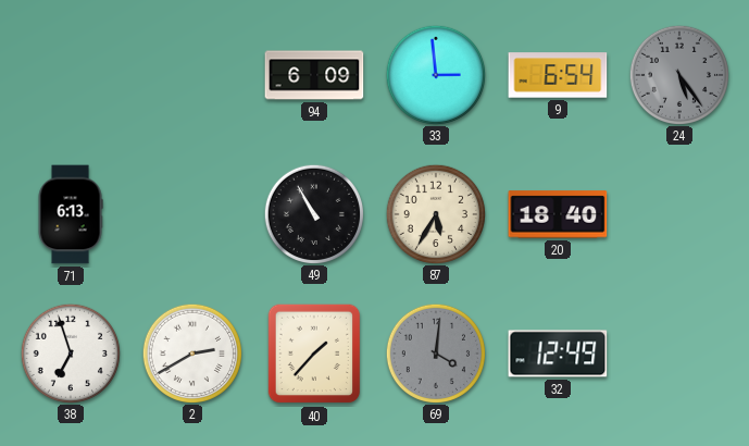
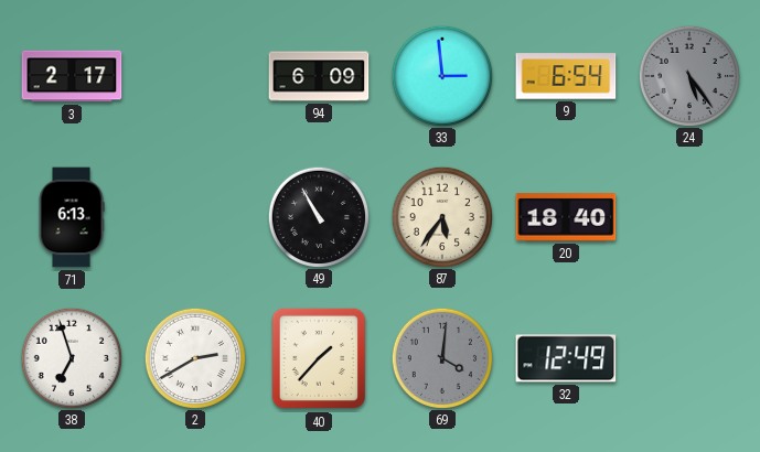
3: none -> 2:17 (72, 76)
87: 5:35 -> 5:36 (441, 216)
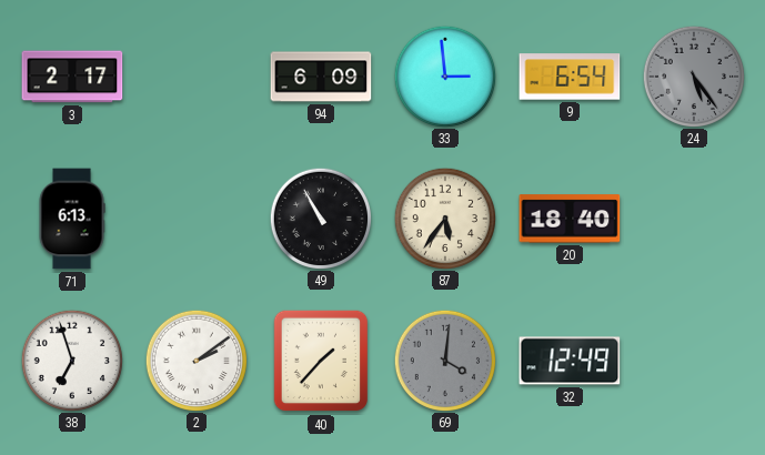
2: 2:40 -> 2:09 (195, 360)
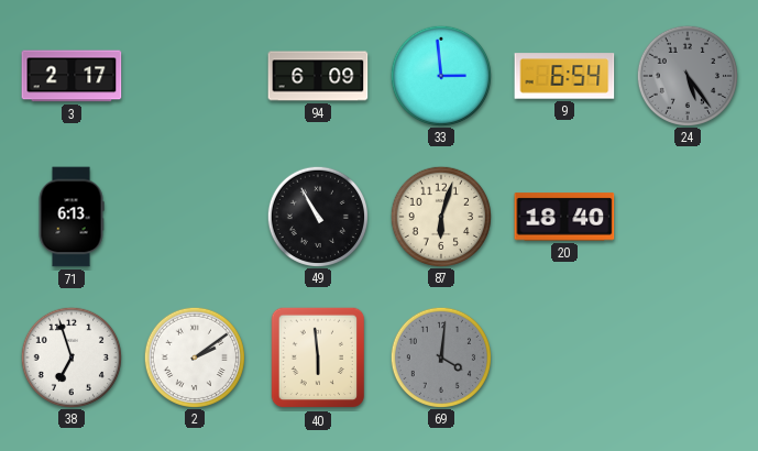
87: 5:36 -> 6:03 (440, 216)
40: 1:37 -> 5:59 (318, 358)
32: 12:49 -> none (570, 361)
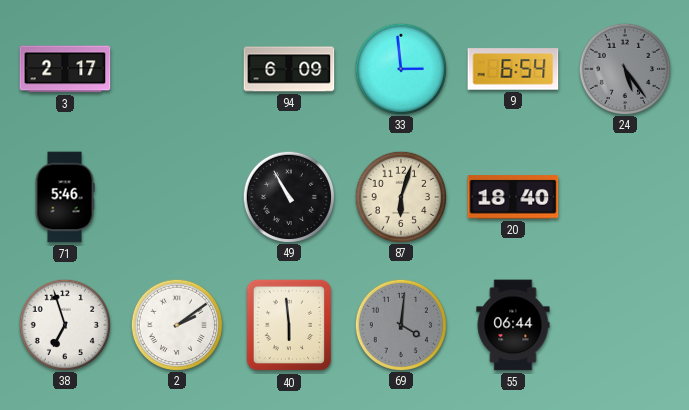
71: 6:13 -> 5:46 (65, 197)
55: none -> 06:44 (513, 325)
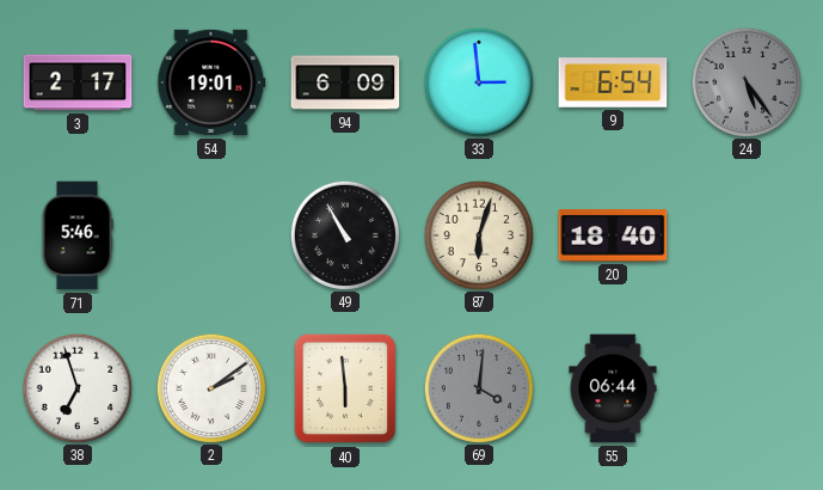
54: none -> 19:01 (211, 82)
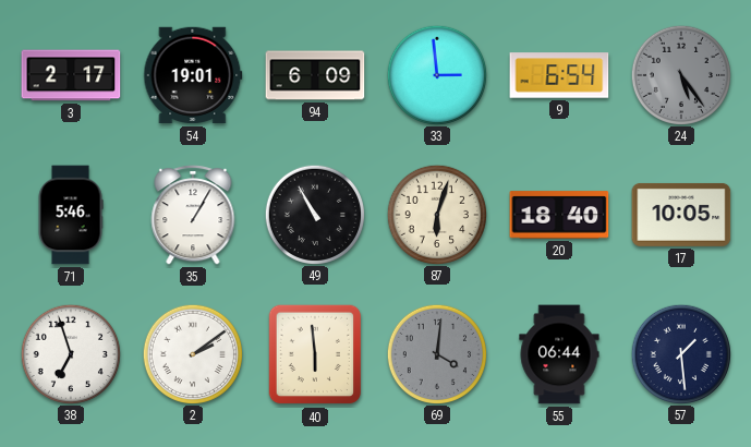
35: none -> 1:05 (193, 216)
17: none -> 10:05 (681, 215)
57: none -> 1:29 (680, 353)
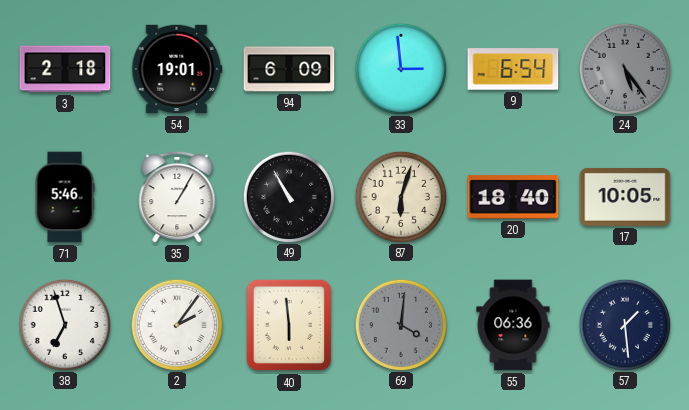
3: 2:17 -> 2:18 (65, 69)
2: 2:09 -> 2:06 (176, 324)
55: 06:44 -> 06:36 (513, 325)
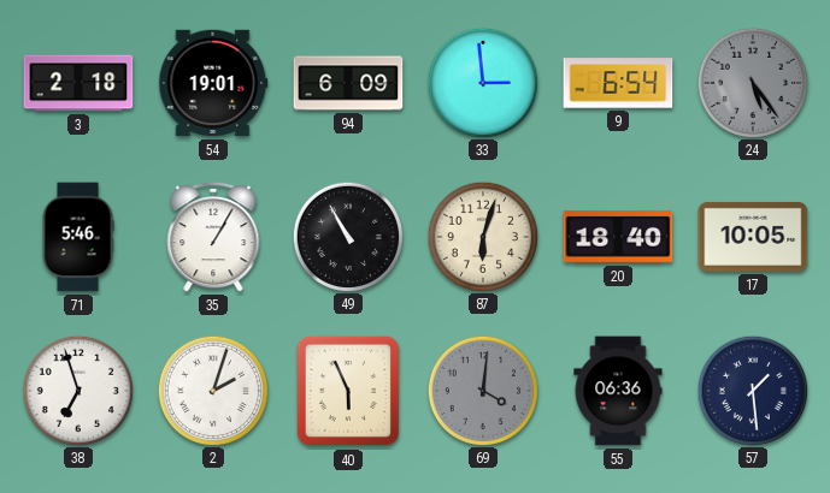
2: 2:06 -> 2:03 (212, 390)
40: 5:59 -> 5:56 (348, 391)
